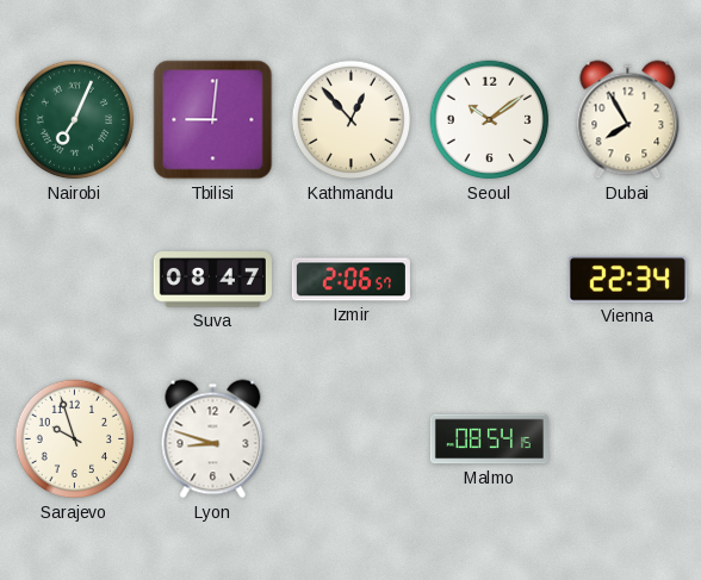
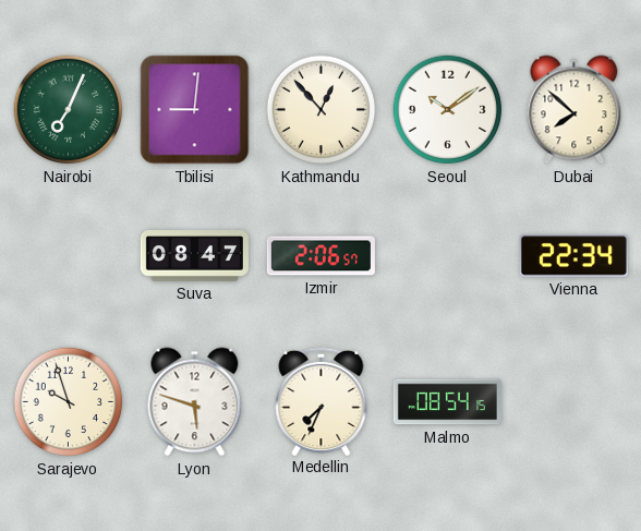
Dubai: 7:55 -> 7:52 (575, 110)
Lyon: 8:48 -> 5:48 (195, 402)
Medellin: none -> 7:34 (322, 400)
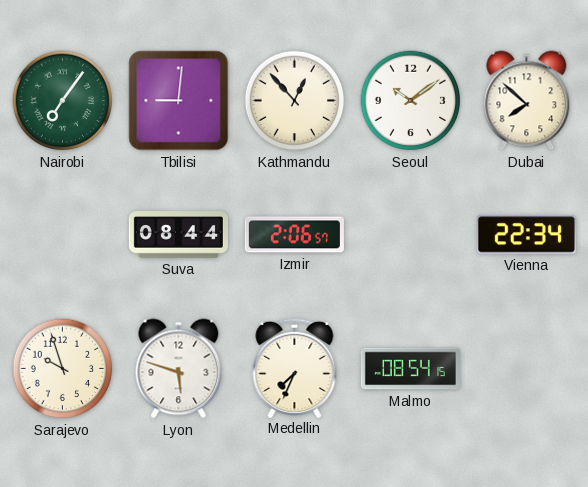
Nairobi: 7:04 -> 7:06 (63, 101)
Suva: 08:47 -> 08:44 (178, 235)
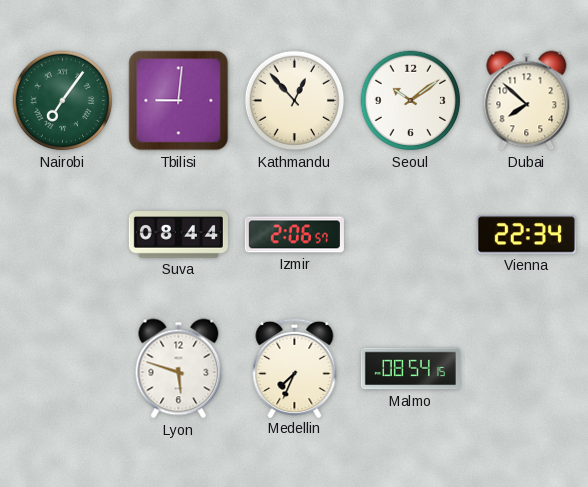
Sarajevo: 9:57 -> none (63, 369)
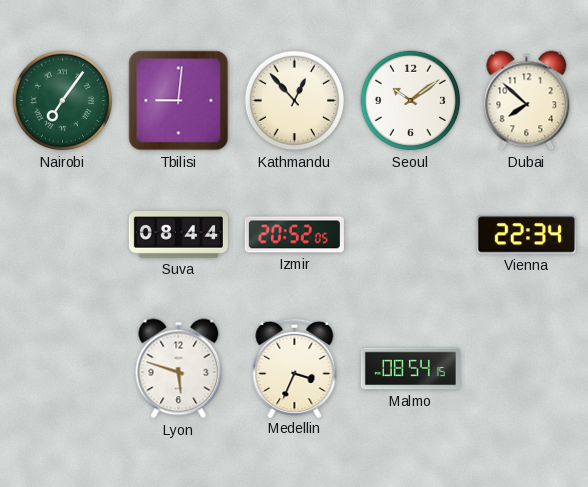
Izmir: 2:06 -> 20:52 (294, 235)
Medellin: 7:34 -> 3:34 (295, 367)
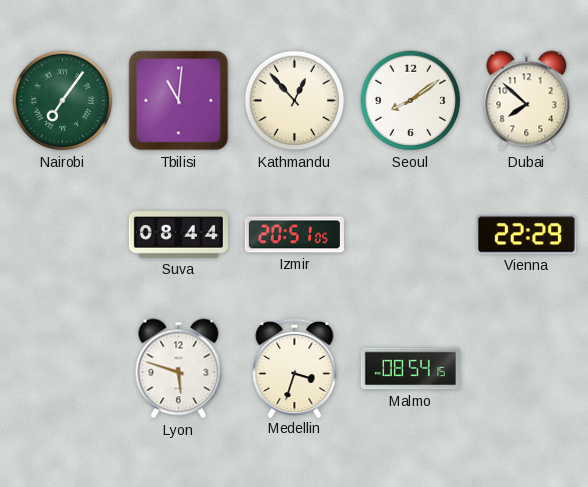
Tbilisi: 9:01 -> 11:01 (179, 101)
Seoul: 10:09 -> 8:09 (411, 101)
Izmir: 20:52 -> 20:51 (294, 235)
Vienna: 22:34 -> 22:29 (526, 235)
Medellin: 3:34 -> 3:33 (295, 367)
